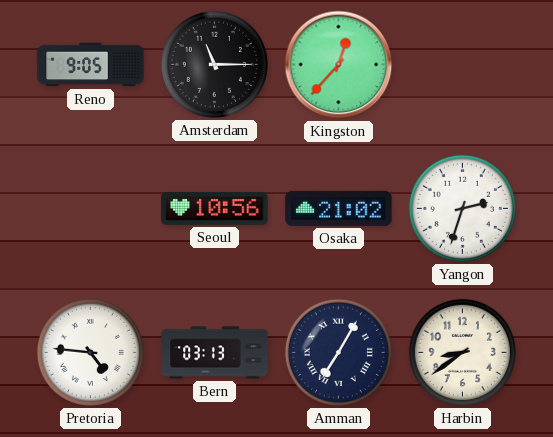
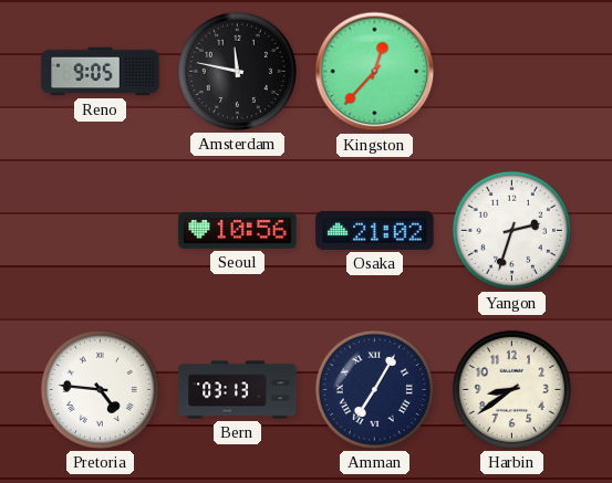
Amsterdam: 11:15 -> 11:47 (237, 71)
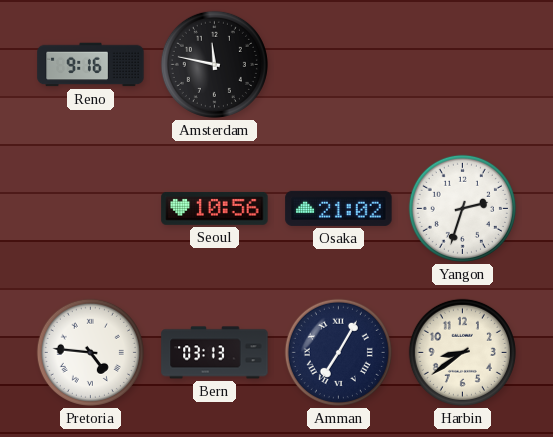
Reno: 9:05 -> 9:16 (91, 65)
Kingston: 12:37 -> none (375, 72)
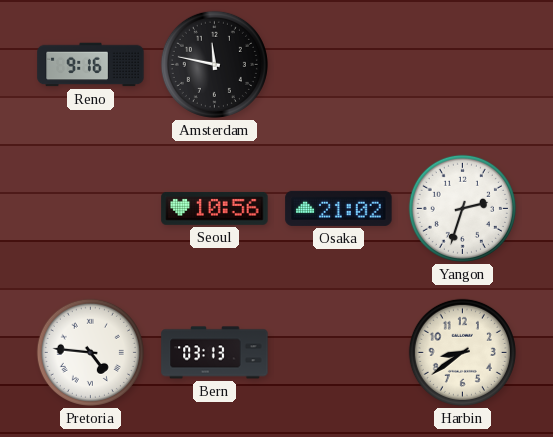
Amman: 7:05 -> none (338, 352)
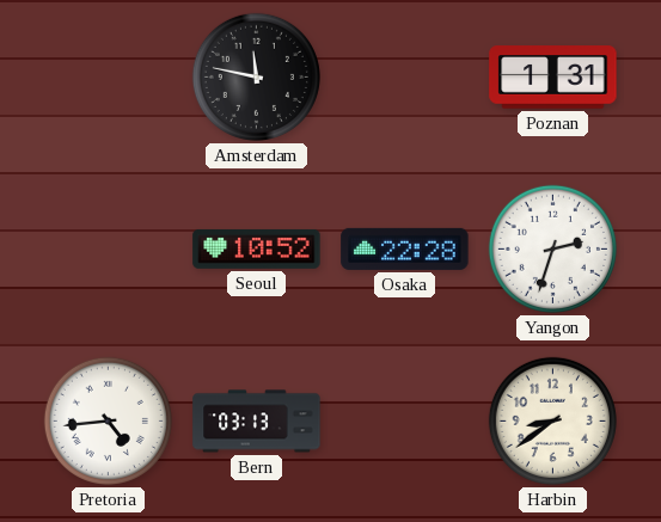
Reno: 9:16 -> none (91, 65)
Poznan: none -> 1:31 (553, 78)
Seoul: 10:56 -> 10:52 (257, 250)
Osaka: 21:02 -> 22:28 (405, 248)
Pretoria: 4:46 -> 4:44 (108, 420)
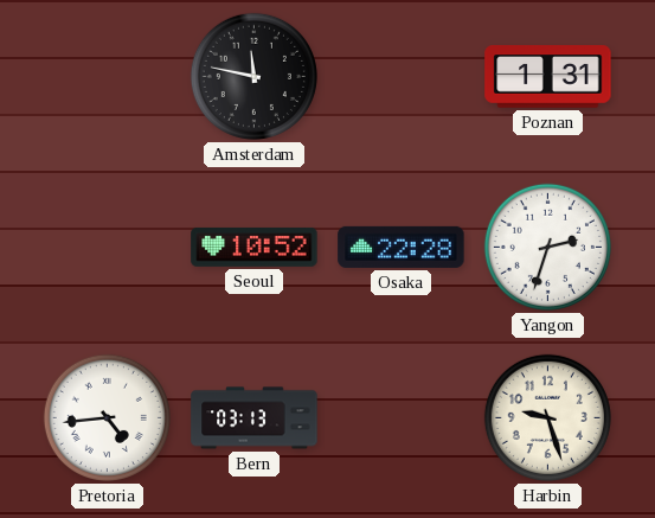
Harbin: 8:39 -> 9:27 (547, 417)
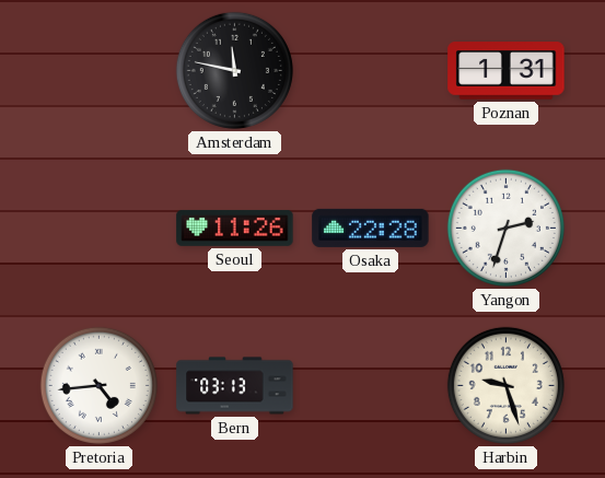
Seoul: 10:52 -> 11:26 (235, 229)
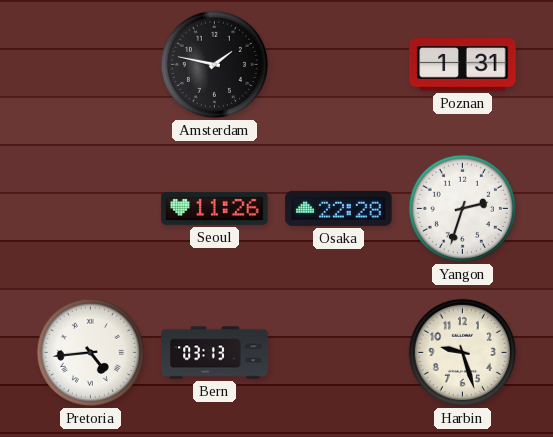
Amsterdam: 11:47 -> 1:47 (214, 64)
